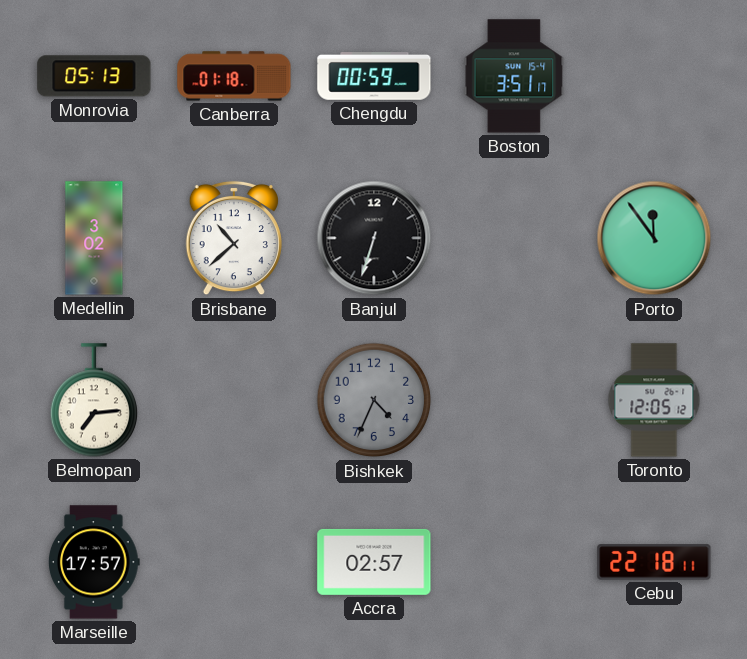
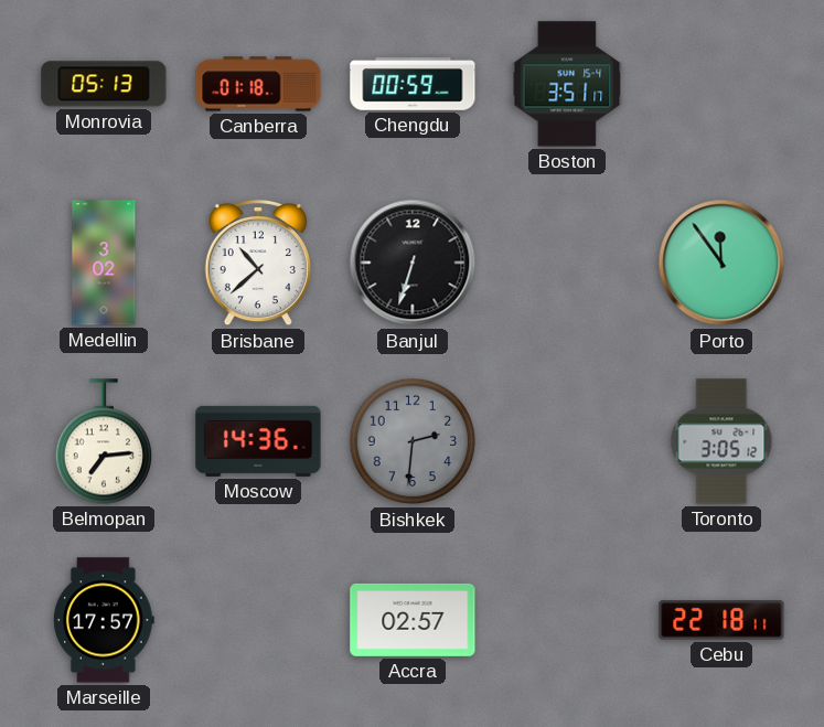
Moscow: none -> 14:36 (258, 441)
Bishkek: 4:34 -> 2:31 (413, 441)
Toronto: 12:05 -> 3:05 (721, 441)
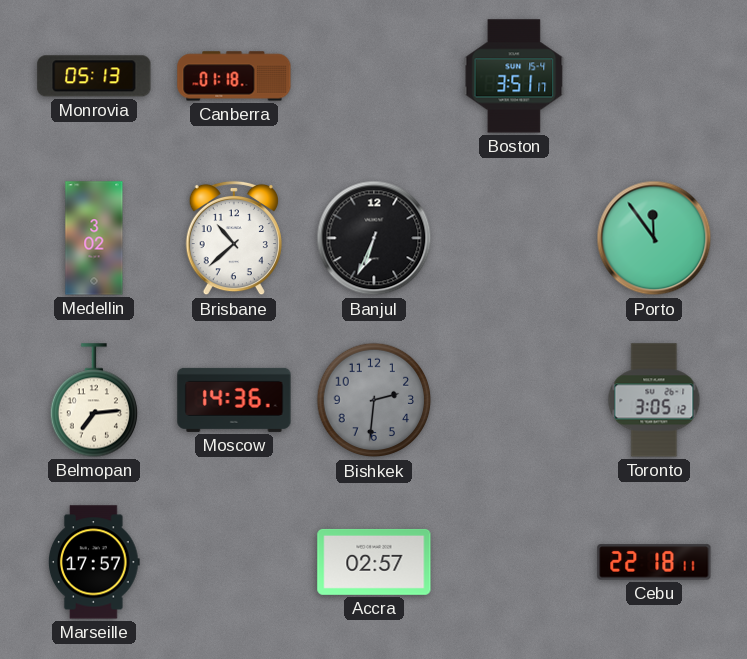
Chengdu: 00:59 -> none (413, 85)
Banjul: 6:33 -> 6:34 (374, 238)
